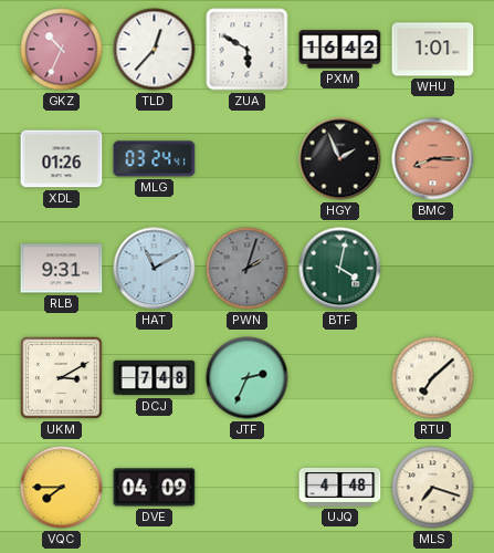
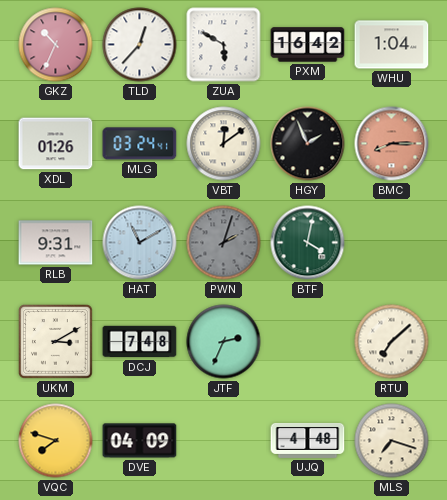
WHU: 1:01 -> 1:04 (392, 45)
VBT: none -> 12:09 (224, 144)
VQC: 7:45 -> 7:48 (56, 441)
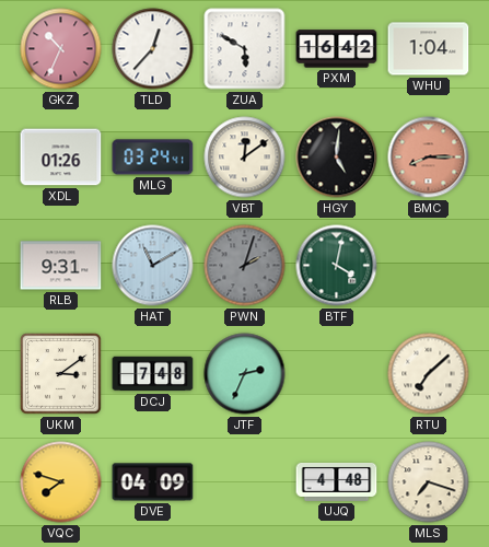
HGY: 1:56 -> 5:01 (337, 158)
UKM: 3:10 -> 3:09 (61, 374)
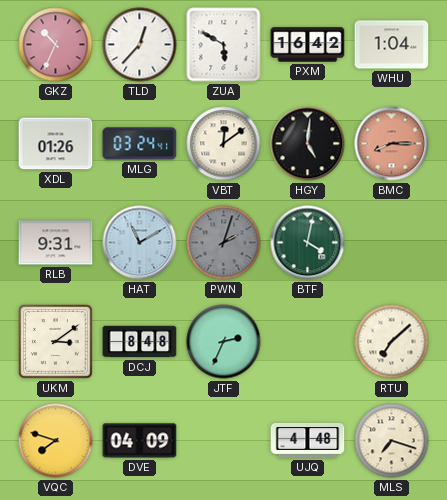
DCJ: 7:48 -> 8:48 (140, 342)
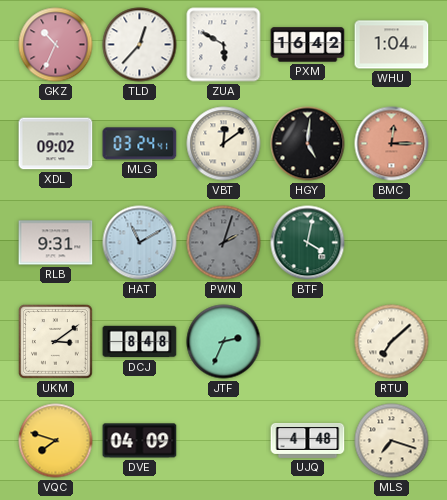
XDL: 01:26 -> 09:02 (56, 144)
BMC: 8:15 -> 12:15 (392, 144)
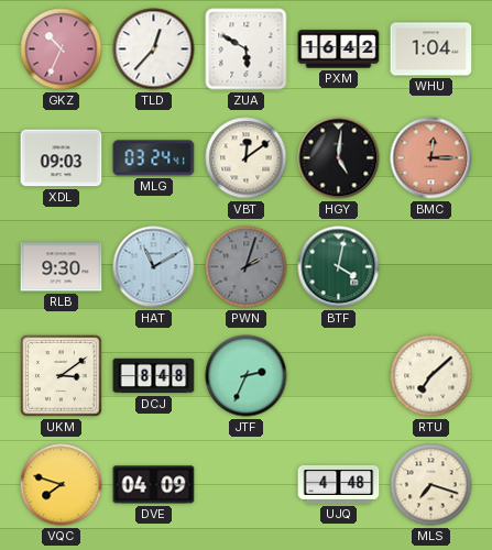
XDL: 09:02 -> 09:03 (62, 158)
RLB: 9:31 -> 9:30 (62, 267)
